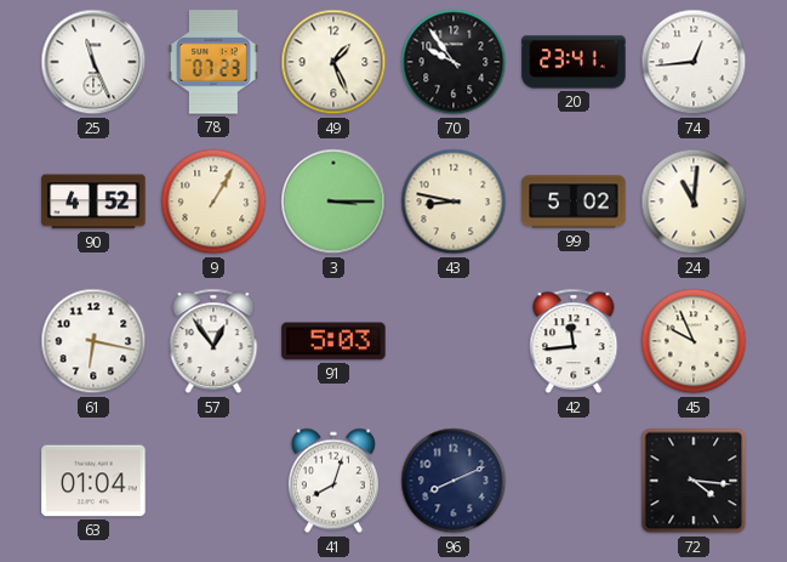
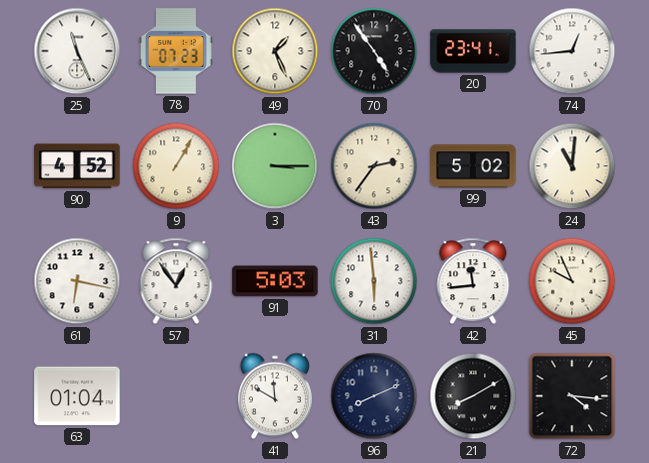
70: 9:54 -> 4:54 (374, 51)
43: 8:47 -> 2:36 (374, 166)
31: none -> 5:59 (374, 281)
41: 8:03 -> 11:50 (275, 396)
21: none -> 8:10 (473, 396)
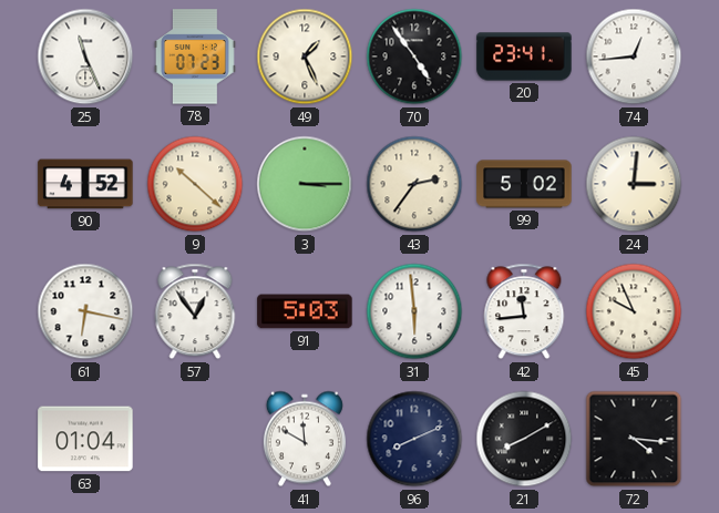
9: 1:05 -> 10:22 (195, 184)
24: 11:01 -> 3:01 (634, 184)
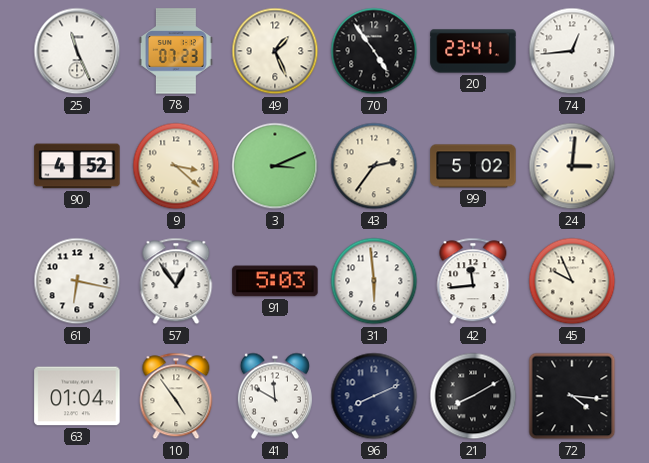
9: 10:22 -> 3:22 (176, 166)
3: 3:15 -> 3:11 (275, 166)
10: none -> 4:54 (176, 396)
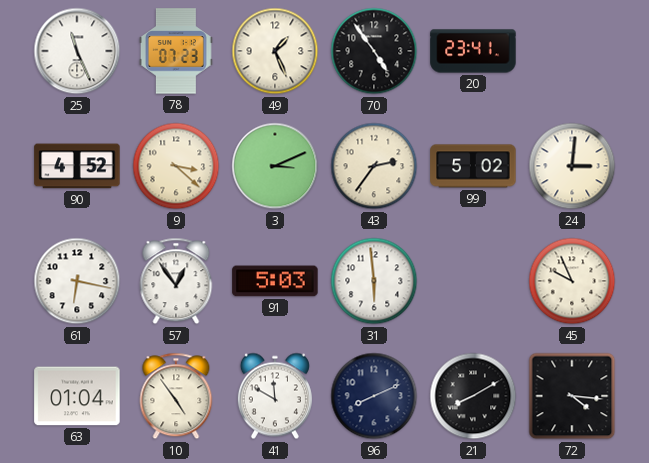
74: 12:44 -> none (572, 51)
42: 11:44 -> none (473, 281)
